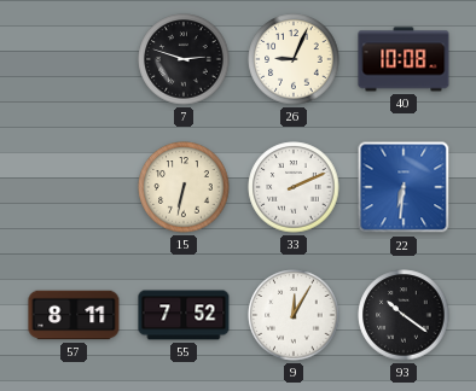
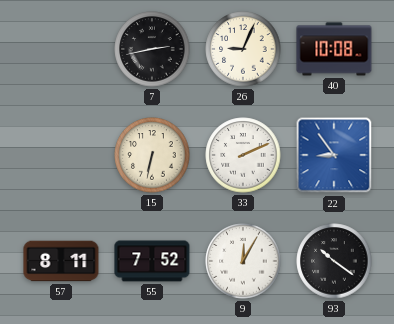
7: 2:48 -> 2:43 (152, 49)
22: 6:31 -> 8:54 (334, 155)
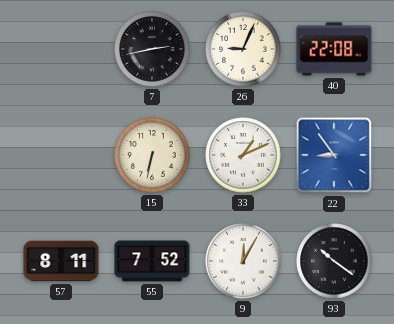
40: 10:08 -> 22:08 (334, 49)
33: 2:11 -> 1:11 (243, 155)
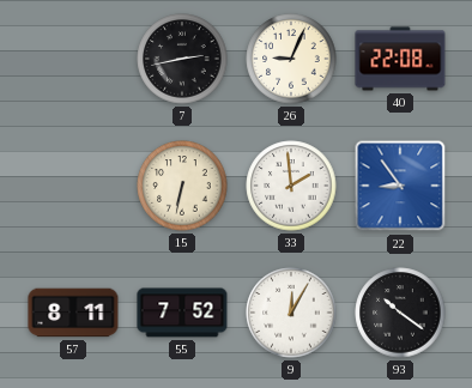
33: 1:11 -> 1:59 (291, 186)
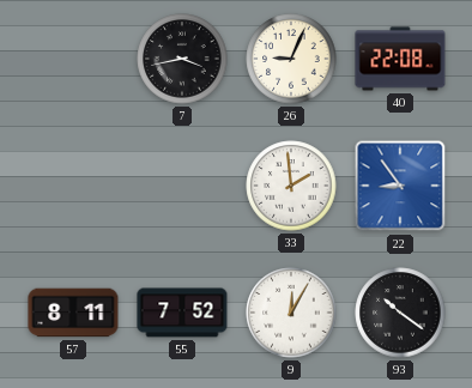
7: 2:43 -> 3:43 (182, 59)
15: 6:32 -> none (182, 186)
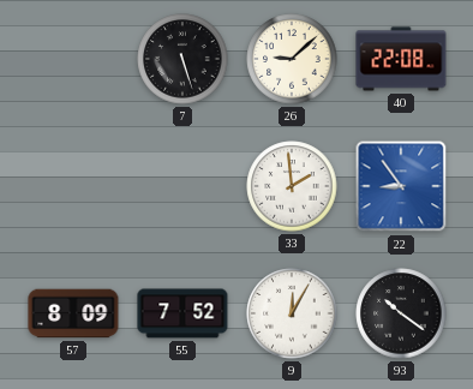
7: 3:43 -> 5:27 (182, 59)
26: 9:04 -> 9:08 (292, 59)
57: 8:11 -> 8:09 (73, 313)
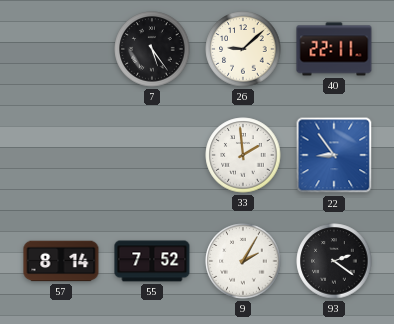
7: 5:27 -> 5:24 (152, 49)
40: 22:08 -> 22:11 (334, 49)
57: 8:09 -> 8:14 (61, 261)
9: 12:05 -> 2:05 (243, 261)
93: 10:21 -> 2:21 (334, 261)
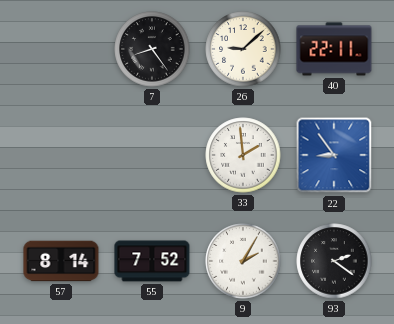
7: 5:24 -> 8:24 (152, 49)
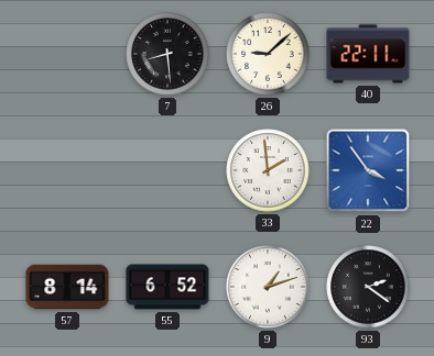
7: 8:24 -> 8:29 (167, 54)
22: 8:54 -> 3:54 (368, 170)
55: 7:52 -> 6:52 (167, 287)
9: 2:05 -> 1:12 (268, 287)
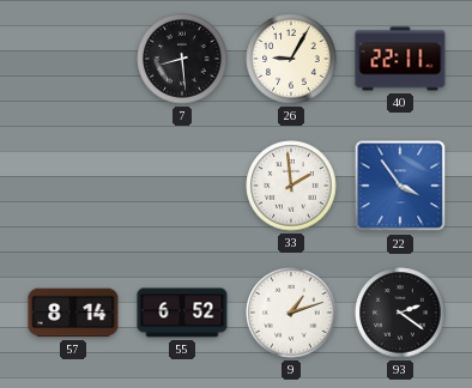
26: 9:08 -> 9:05 (291, 59)
